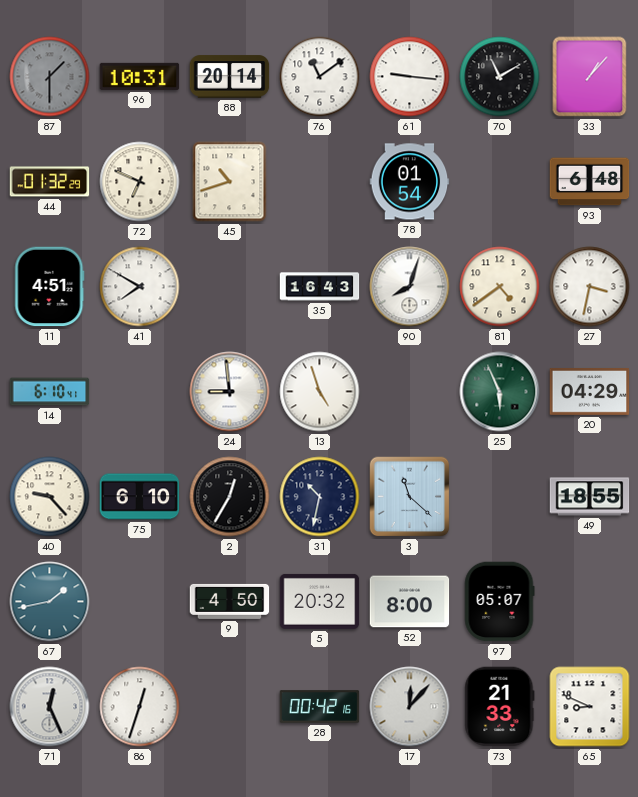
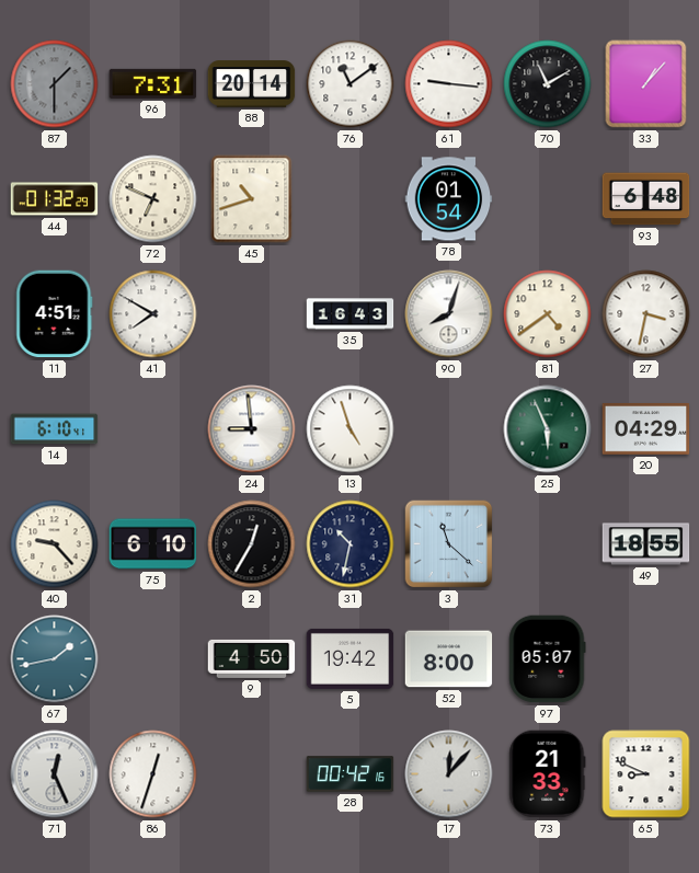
96: 10:31 -> 7:31 (153, 83)
5: 20:32 -> 19:42 (351, 658)
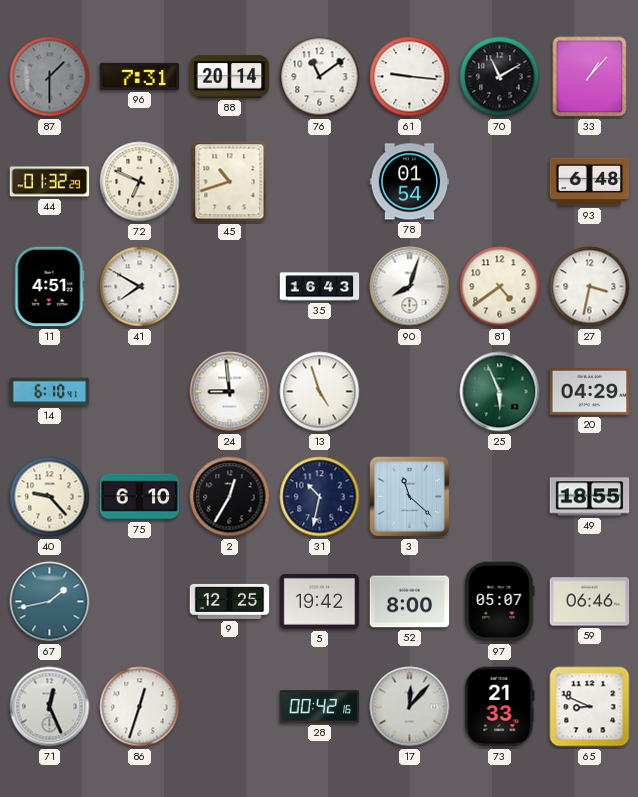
9: 4:50 -> 12:25 (230, 601)
59: none -> 06:46 (590, 602)
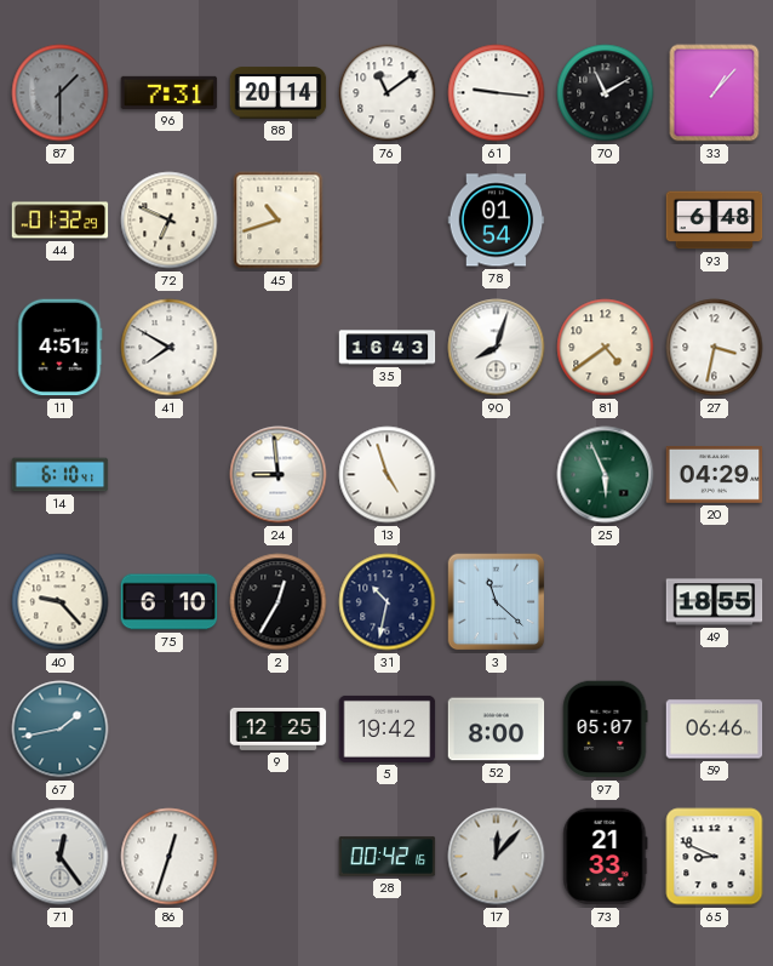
71: 12:26 -> 12:24 (61, 857)
